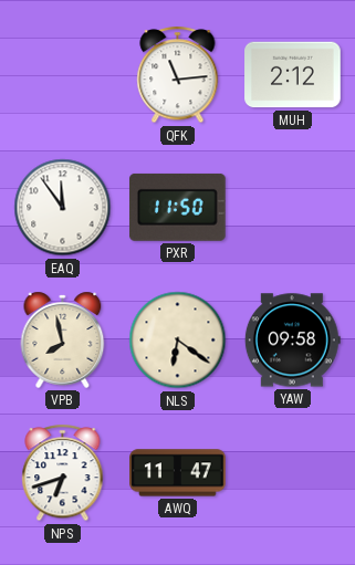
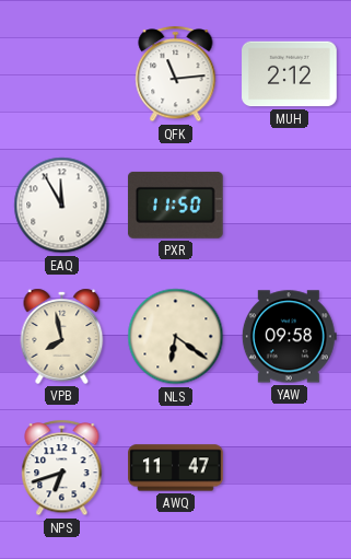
EAQ: 11:54 -> 11:55 (62, 206)
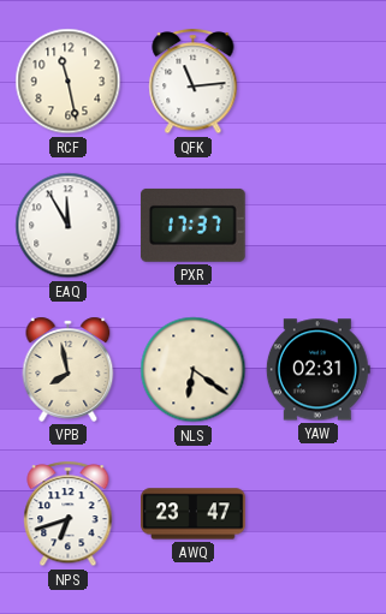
RCF: none -> 11:28 (69, 82)
MUH: 2:12 -> none (290, 74)
PXR: 11:50 -> 17:37 (192, 225)
YAW: 09:58 -> 02:31 (317, 370)
AWQ: 11:47 -> 23:47 (194, 514)
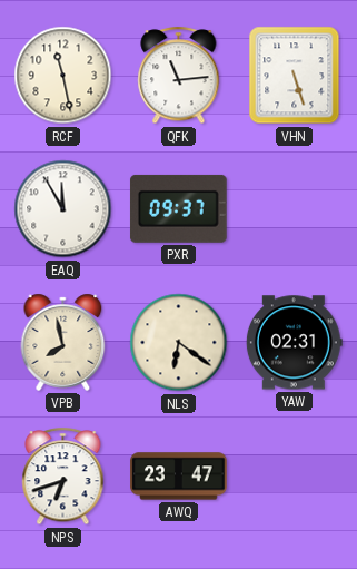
VHN: none -> 5:27 (295, 76)
PXR: 17:37 -> 09:37 (178, 208)
